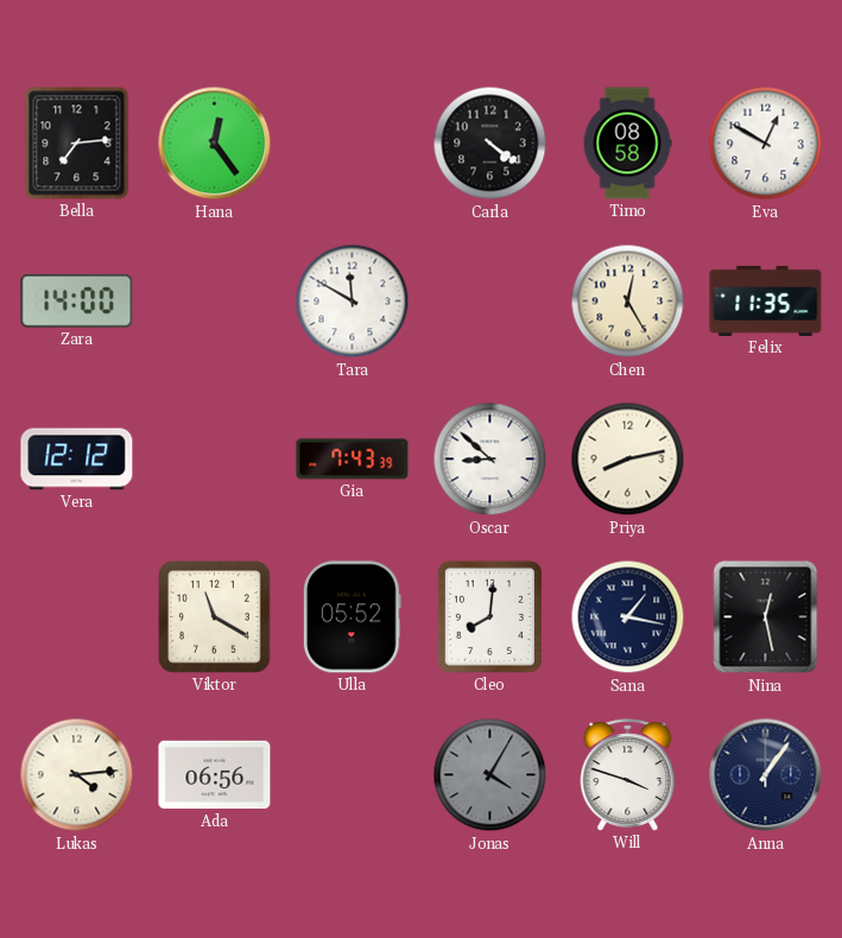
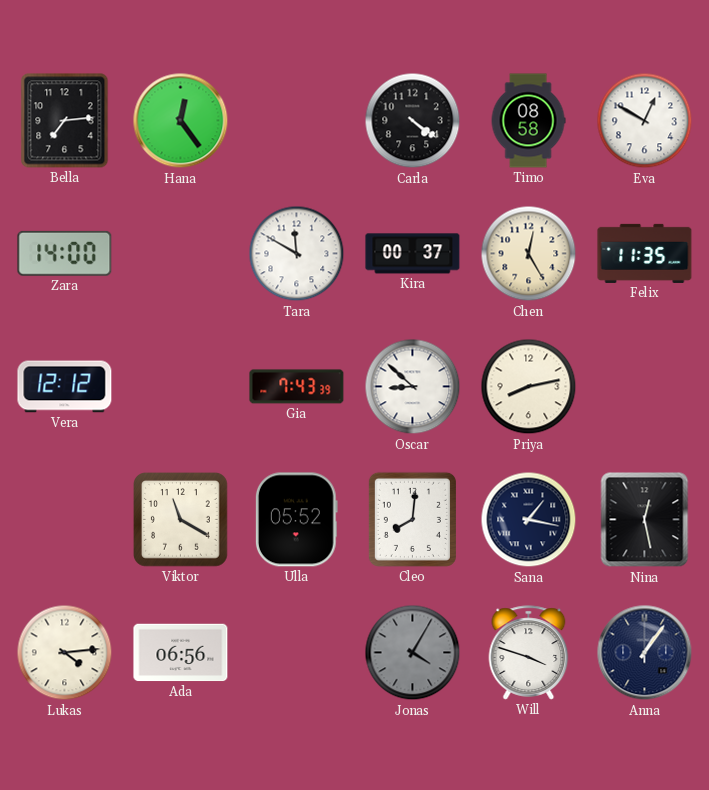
Kira: none -> 00:37 (413, 254)
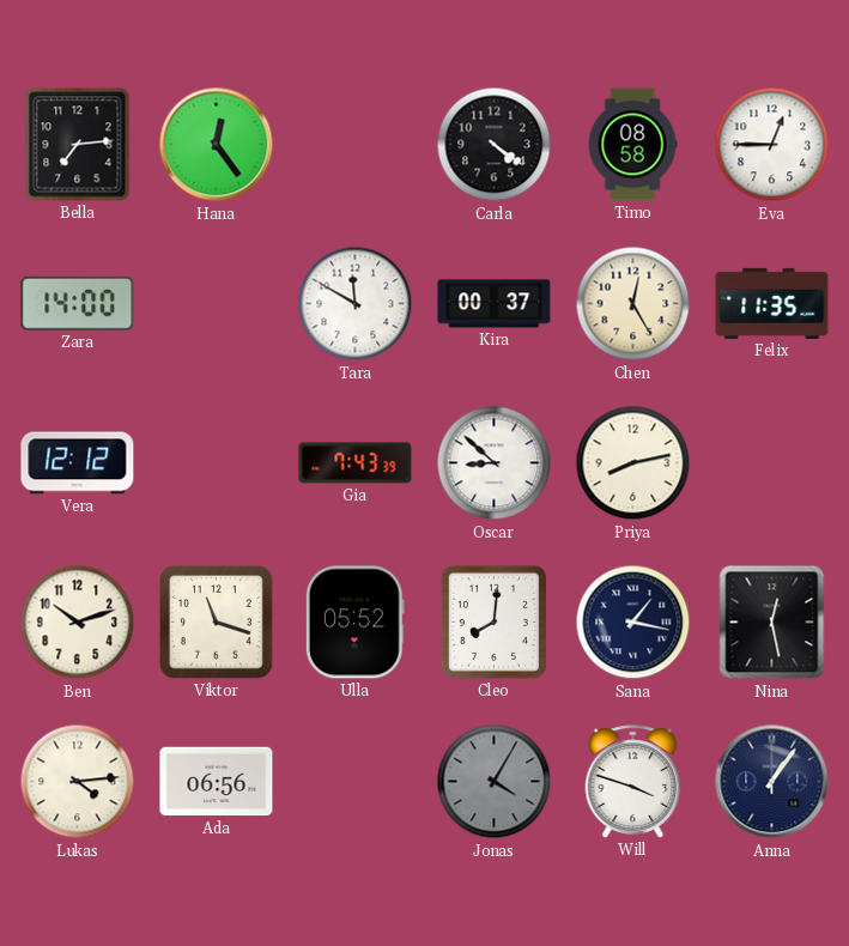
Eva: 12:50 -> 12:45 (772, 145)
Ben: none -> 10:12 (78, 623)
Viktor: 11:20 -> 11:18 (217, 623)
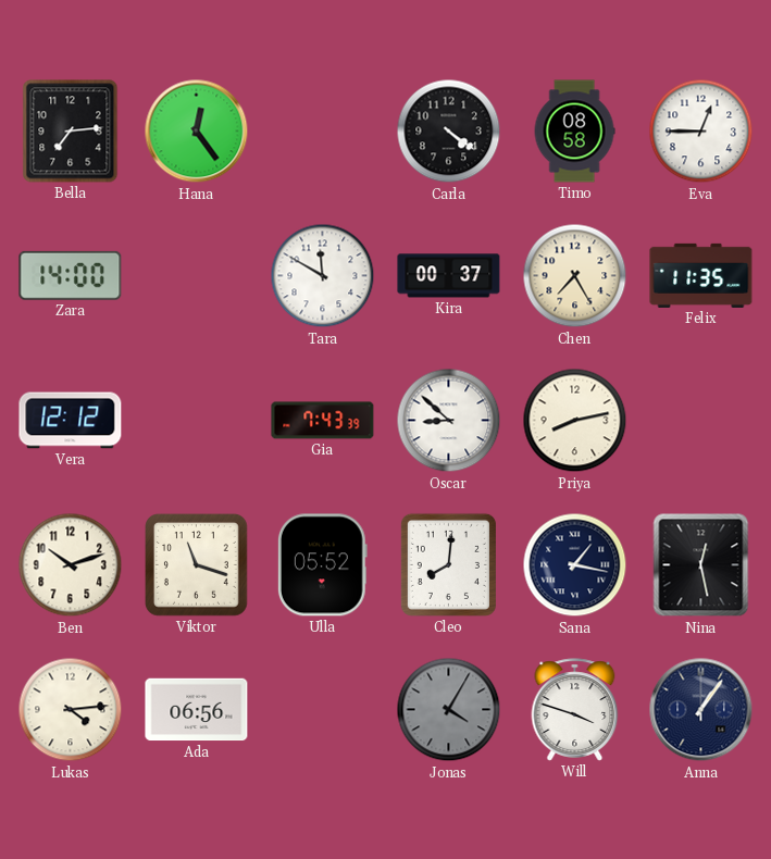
Chen: 12:25 -> 7:25 (575, 276)
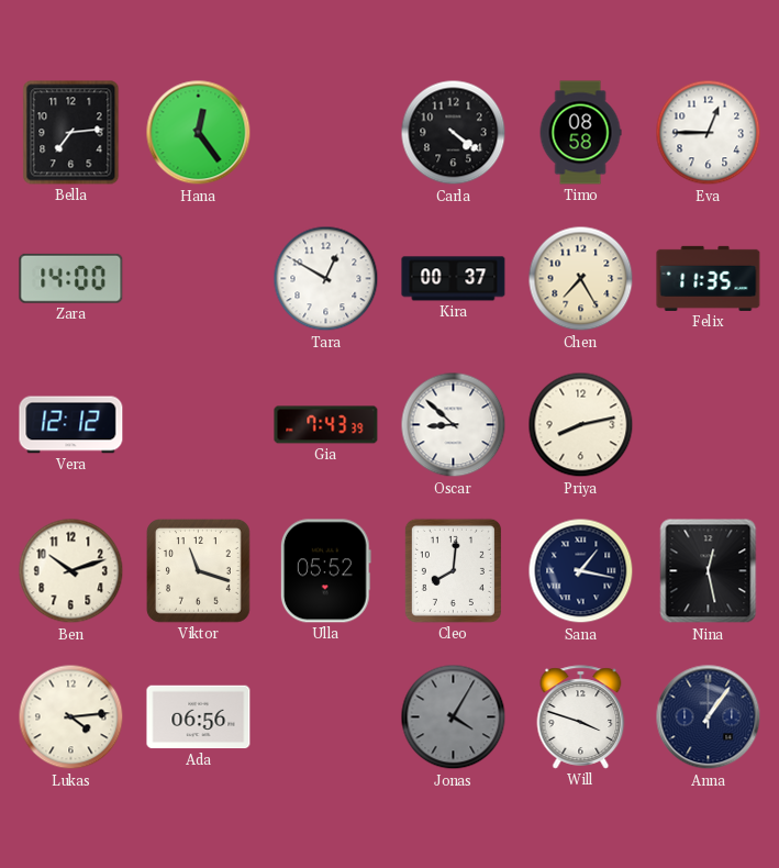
Tara: 11:50 -> 12:50 (326, 279)
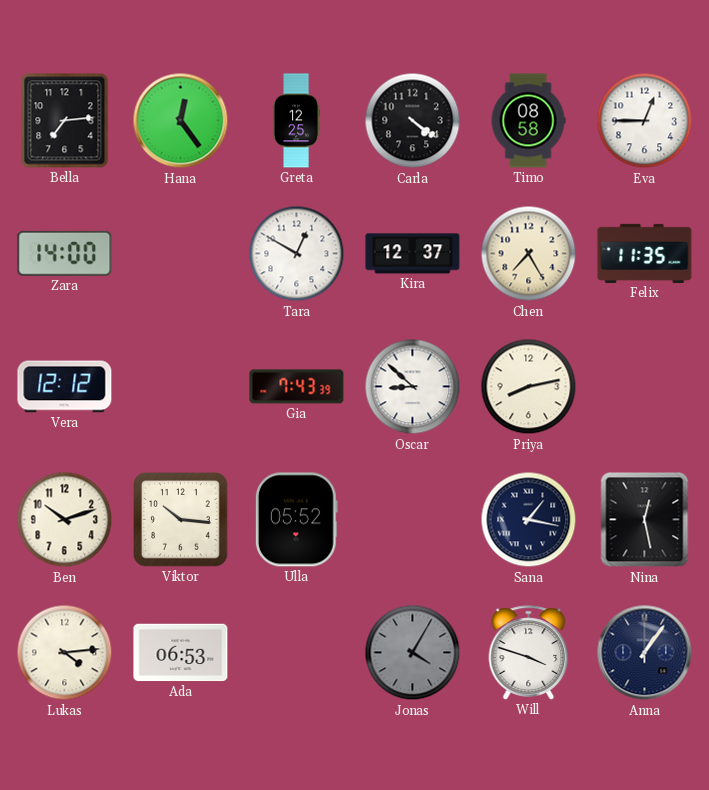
Greta: none -> 12:25 (297, 121)
Kira: 00:37 -> 12:37 (413, 254)
Viktor: 11:18 -> 10:16 (181, 520)
Cleo: 8:01 -> none (453, 570)
Ada: 06:56 -> 06:53 (181, 653)
